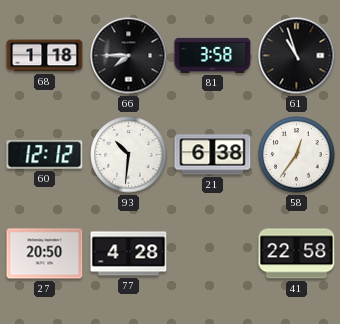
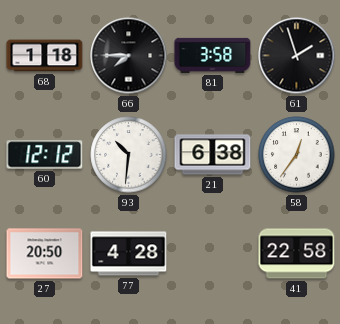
61: 10:57 -> 1:57 (297, 56)
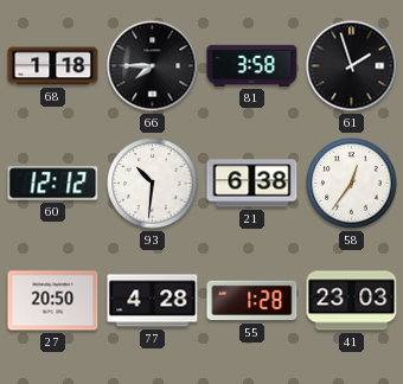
55: none -> 1:28 (252, 301)
41: 22:58 -> 23:03 (352, 301)
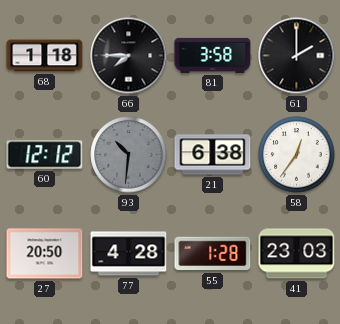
61: 1:57 -> 2:00 (297, 56)
93 dial: white -> grey (129, 155)
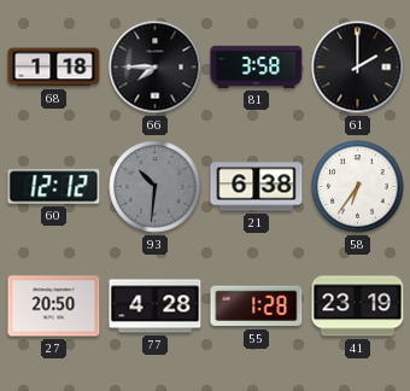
58: 12:36 -> 6:36 (358, 187)
41: 23:03 -> 23:19 (358, 307)
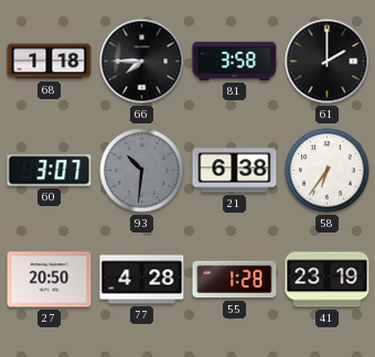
60: 12:12 -> 3:07 (50, 171)
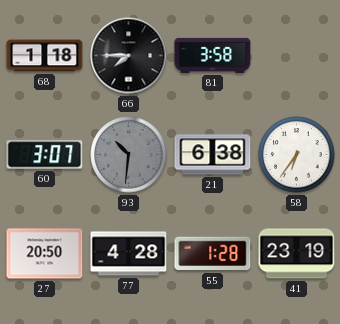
61: 2:00 -> none (328, 62)
